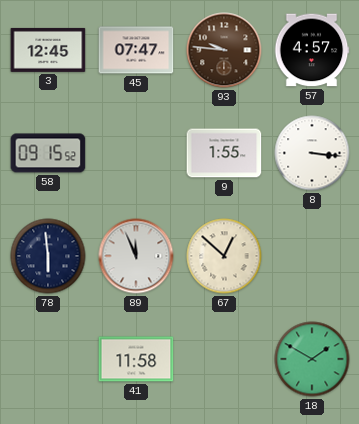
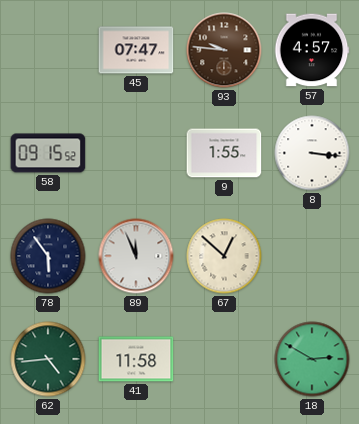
3: 12:45 -> none (48, 50)
78: 5:59 -> 5:54 (48, 256)
62: none -> 4:44 (48, 359)
18: 1:50 -> 2:50 (312, 359)
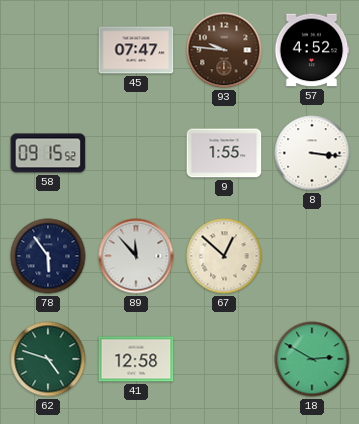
57: 4:57 -> 4:52 (312, 50)
89: 11:56 -> 11:53 (136, 256)
62: 4:44 -> 4:48 (48, 359)
41: 11:58 -> 12:58 (136, 359)
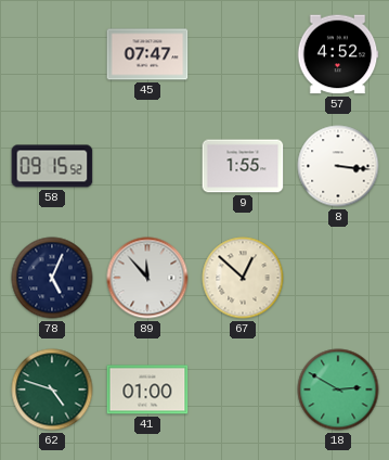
93: 9:46 -> none (224, 50)
78: 5:54 -> 5:04 (52, 278)
41: 12:58 -> 01:00 (147, 389)
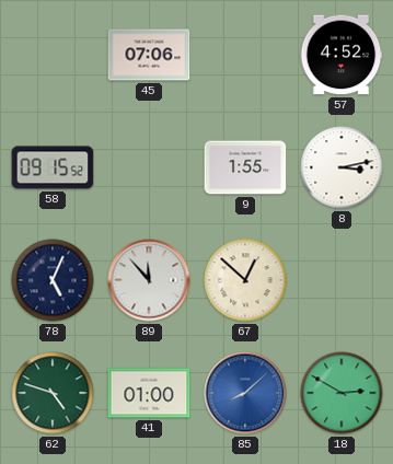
45: 07:47 -> 07:06 (149, 55)
8: 3:16 -> 3:13 (342, 167)
85: none -> 8:08 (245, 393)
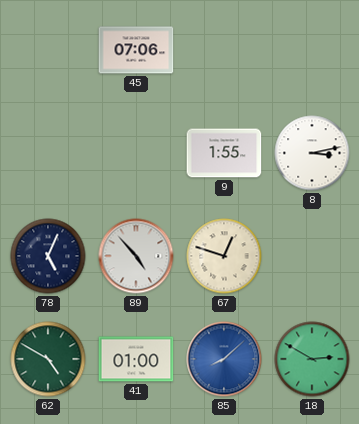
57: 4:52 -> none (342, 55)
58: 09:15 -> none (53, 167)
89: 11:53 -> 4:53 (136, 256)
67: 12:52 -> 12:48 (224, 256)
62: 4:48 -> 4:50 (48, 359)
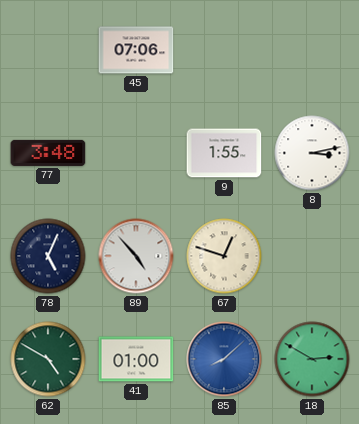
77: none -> 3:48 (48, 153)
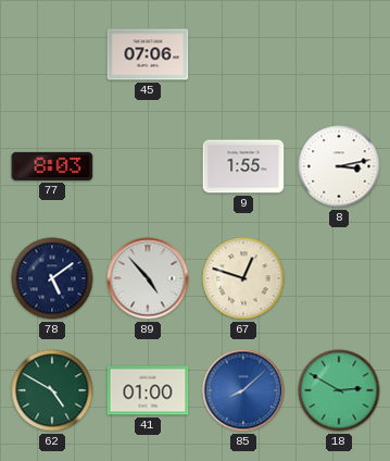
77: 3:48 -> 8:03 (52, 166)
78: 5:04 -> 5:09 (52, 278)
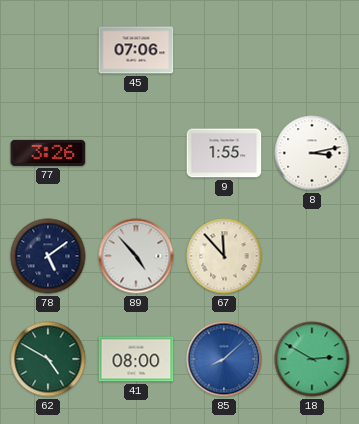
77: 8:03 -> 3:26 (48, 153)
67: 12:48 -> 11:53 (224, 256)
41: 01:00 -> 08:00 (136, 359)
